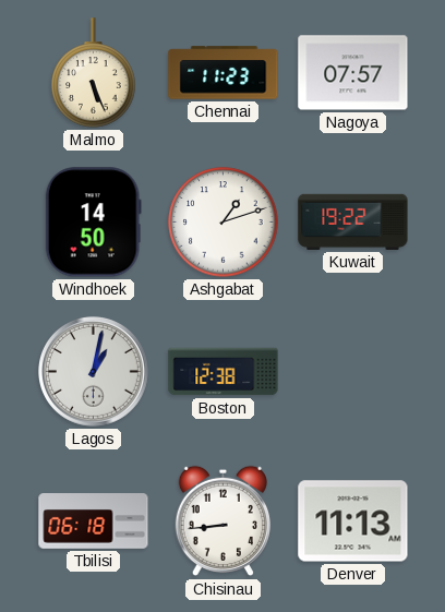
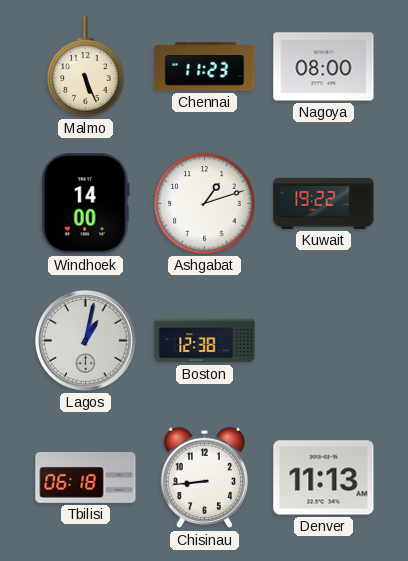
Nagoya: 07:57 -> 08:00 (324, 67)
Windhoek: 14:50 -> 14:00 (85, 204)
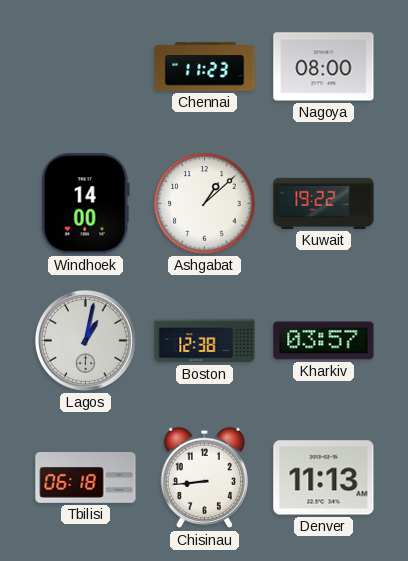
Malmo: 5:26 -> none (86, 67)
Ashgabat: 1:12 -> 1:08 (205, 204)
Kharkiv: none -> 03:57 (324, 341)
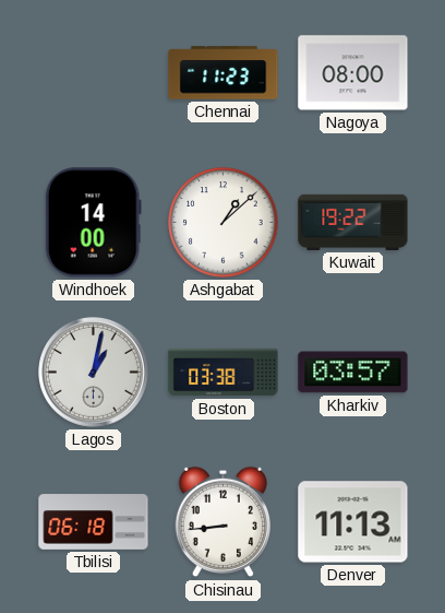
Boston: 12:38 -> 03:38 (224, 373)
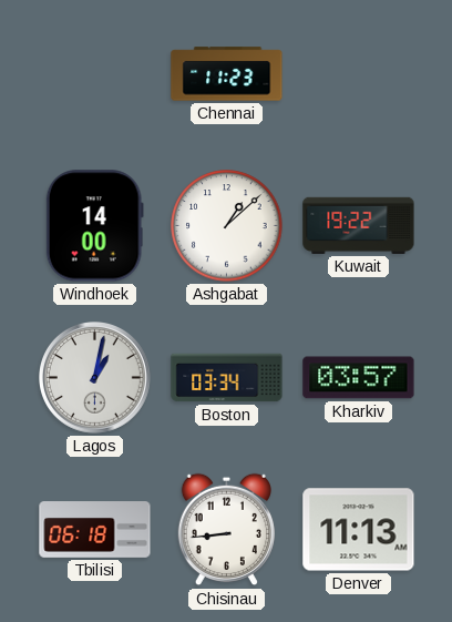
Nagoya: 08:00 -> none (353, 73)
Boston: 03:38 -> 03:34 (227, 378)
